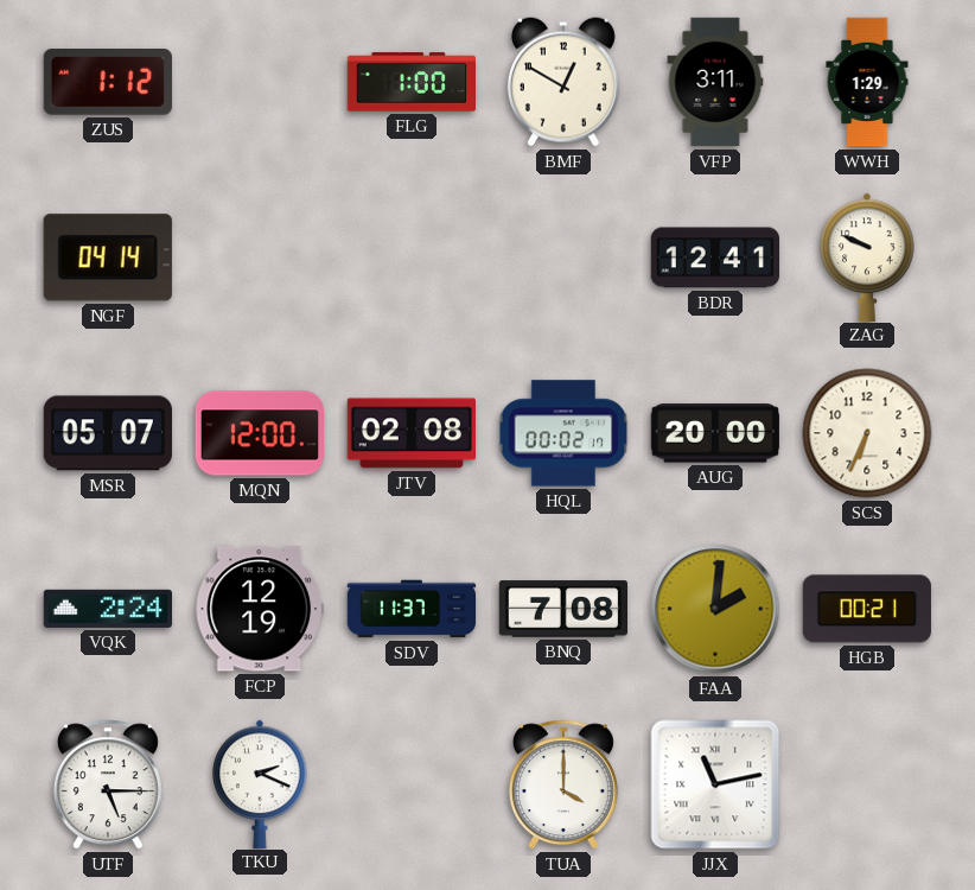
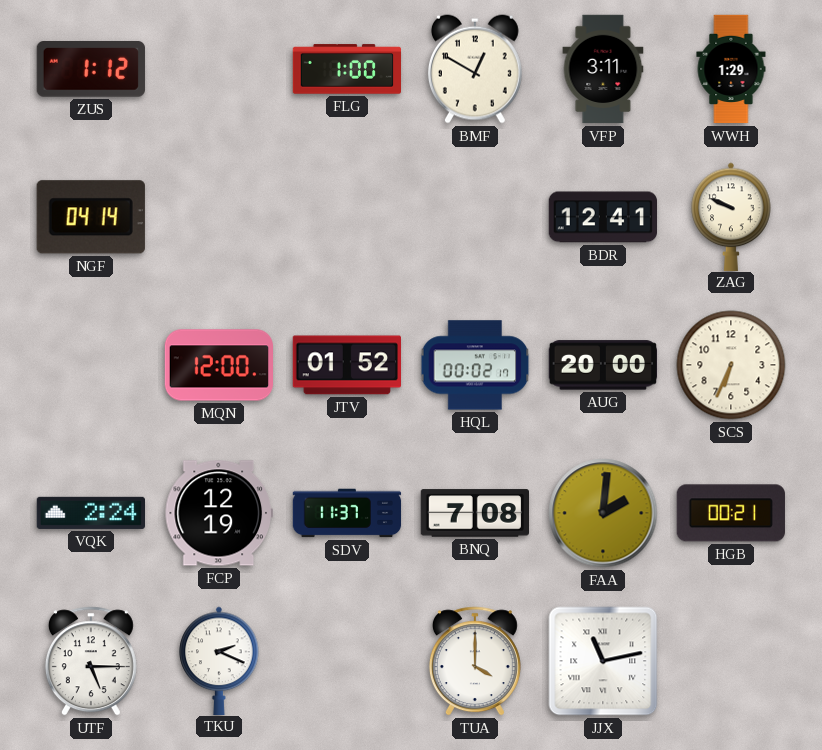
MSR: 05:07 -> none (108, 433)
JTV: 02:08 -> 01:52 (346, 365)
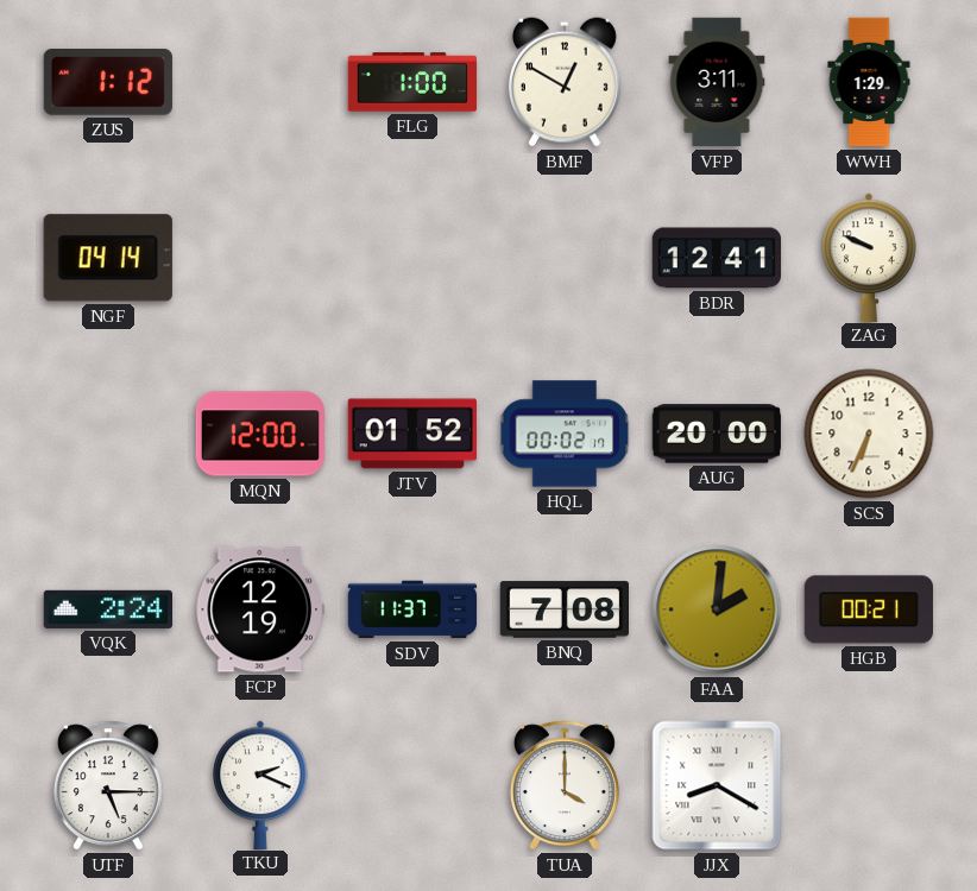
JJX: 11:13 -> 8:20 (717, 785)
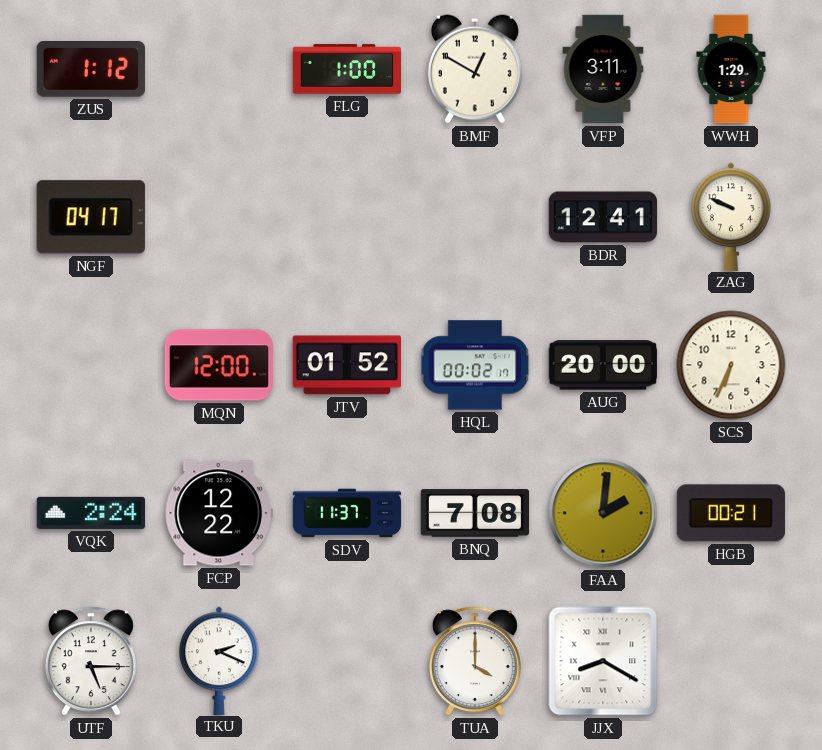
NGF: 04:14 -> 04:17 (91, 217)
FCP: 12:19 -> 12:22 (219, 513)
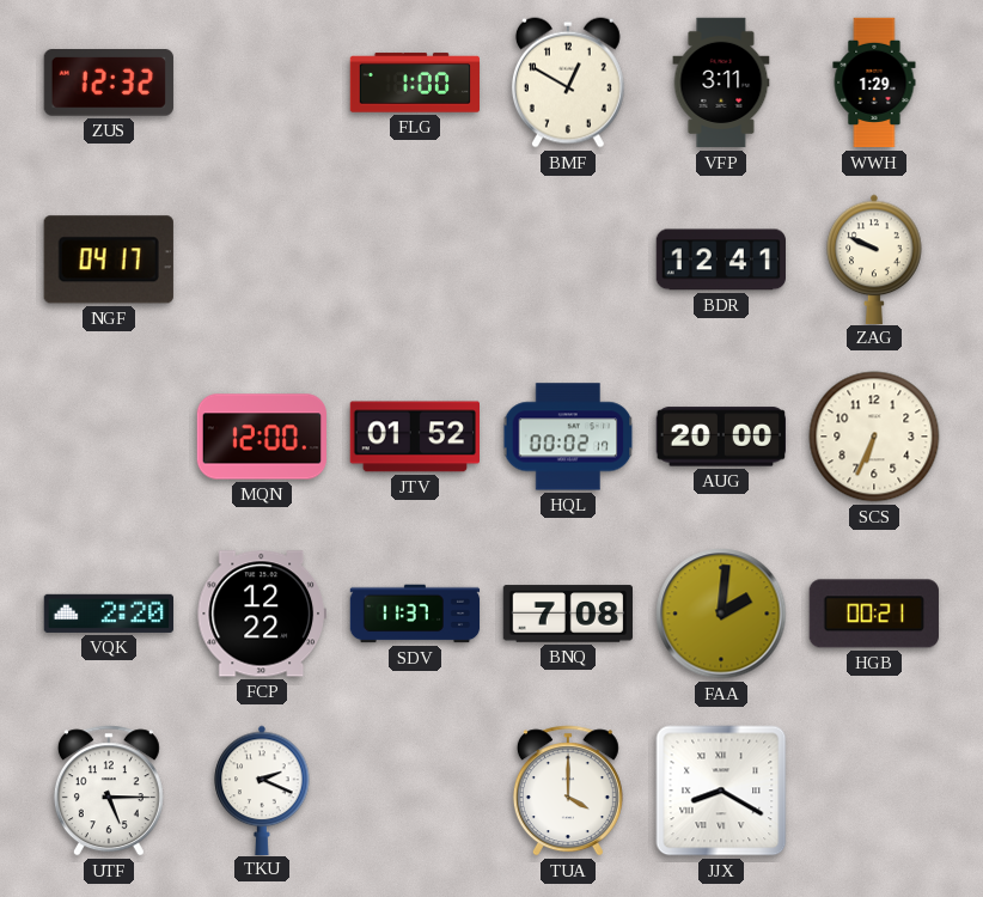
ZUS: 1:12 -> 12:32 (109, 84)
VQK: 2:24 -> 2:20 (108, 614)
